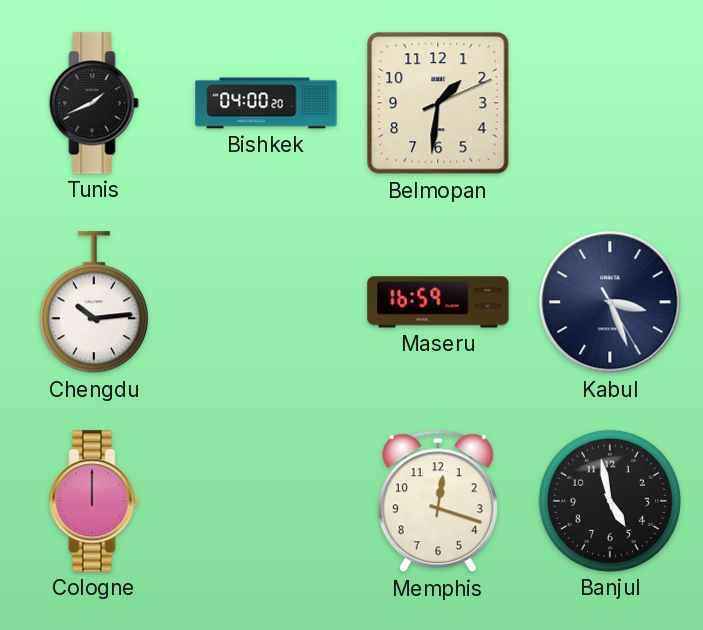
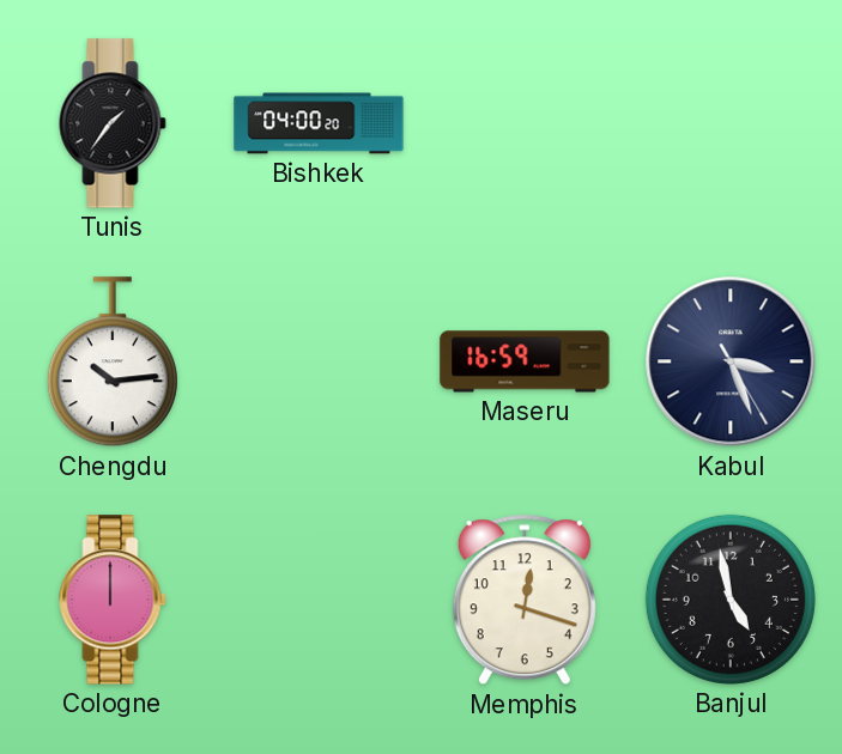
Tunis: 1:41 -> 1:36 (113, 123)
Belmopan: 1:31 -> none (438, 103)
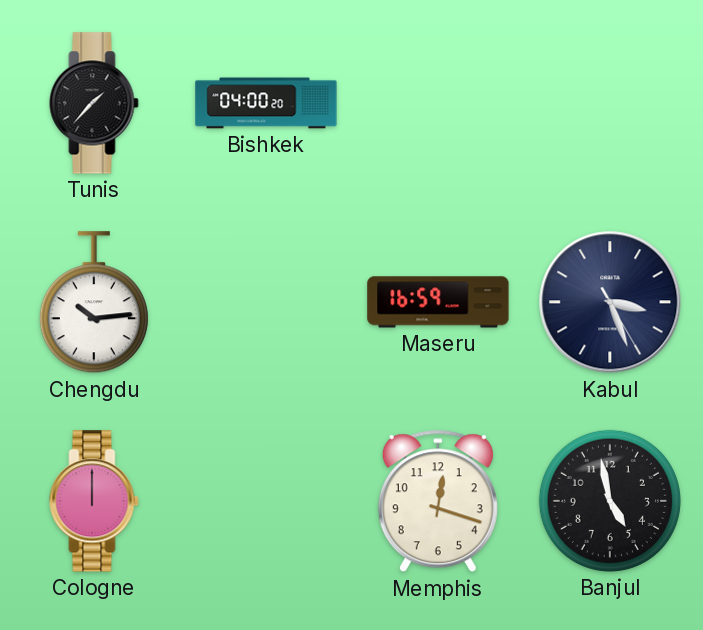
Tunis: 1:36 -> 1:37 (94, 103)
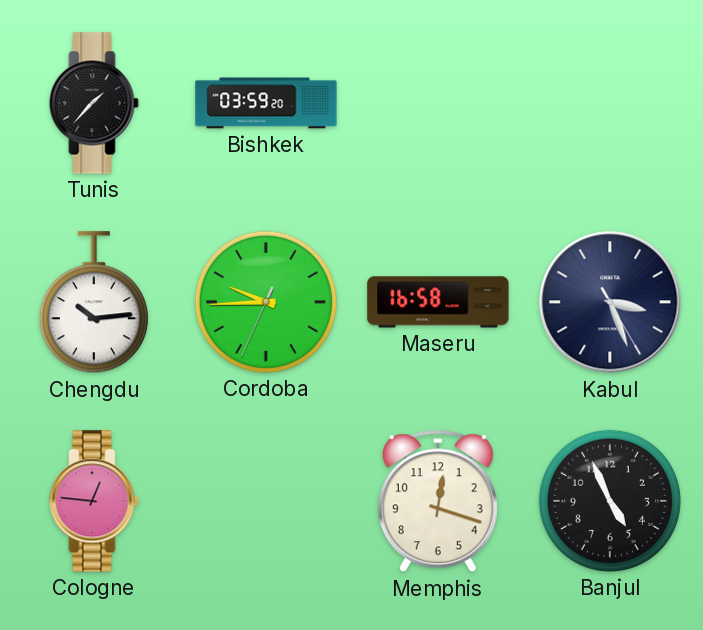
Bishkek: 04:00 -> 03:59 (266, 103)
Cordoba: none -> 9:44 (266, 302)
Maseru: 16:59 -> 16:58 (438, 302)
Cologne: 12:00 -> 12:46 (94, 501)
Banjul: 4:58 -> 4:56 (610, 501)
